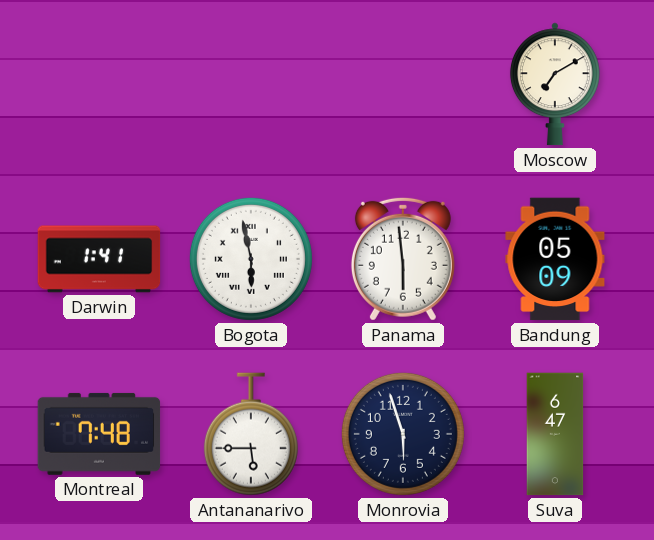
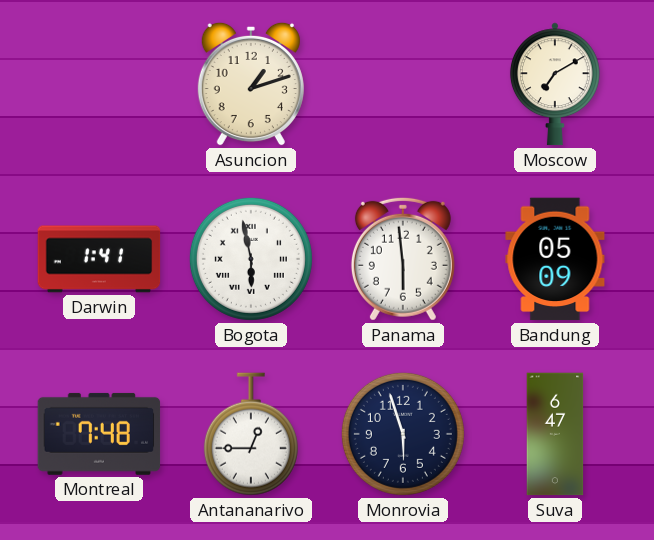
Asuncion: none -> 1:12 (251, 84)
Antananarivo: 5:45 -> 12:45 (251, 434)
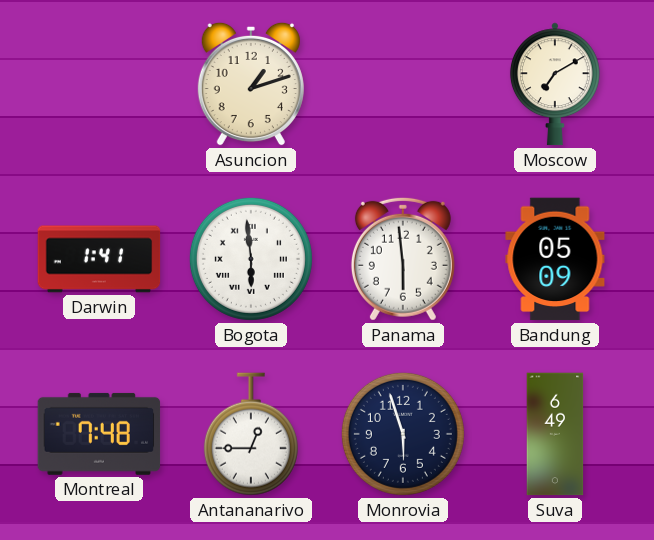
Bogota: 5:58 -> 5:59 (251, 259)
Suva: 6:47 -> 6:49 (555, 434)
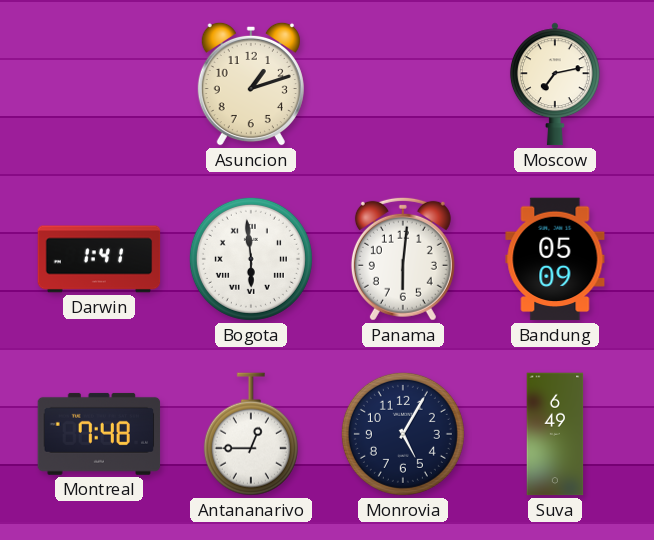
Moscow: 7:10 -> 7:13 (555, 84)
Panama: 5:59 -> 6:01 (403, 259)
Monrovia: 5:57 -> 5:05 (403, 434)
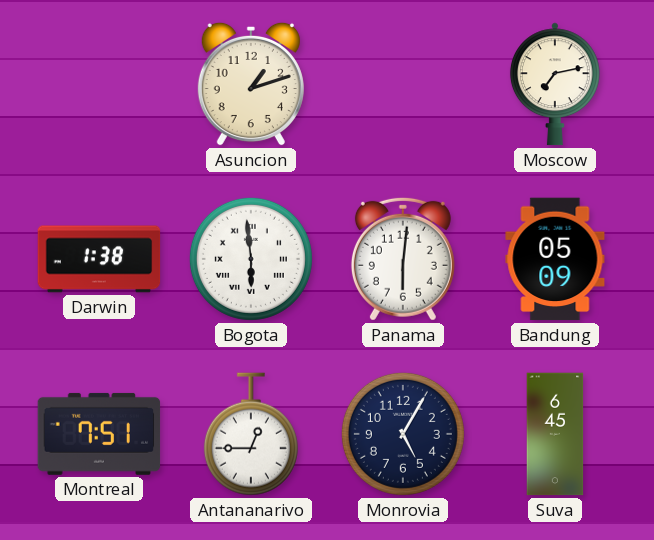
Darwin: 1:41 -> 1:38 (99, 259)
Montreal: 7:48 -> 7:51 (99, 434)
Suva: 6:49 -> 6:45 (555, 434)
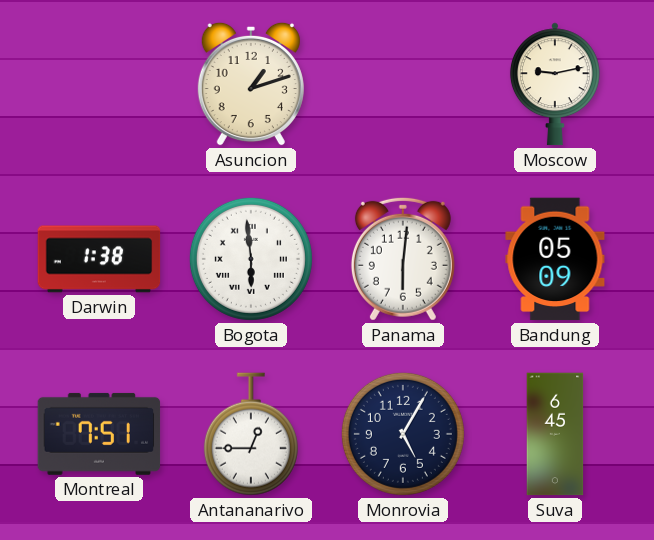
Moscow: 7:13 -> 9:13 (555, 84)
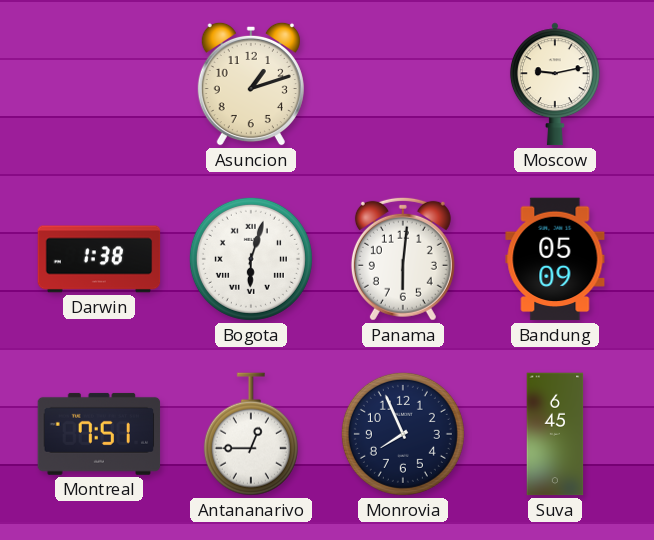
Bogota: 5:59 -> 6:03 (251, 259)
Monrovia: 5:05 -> 7:56 (403, 434)
